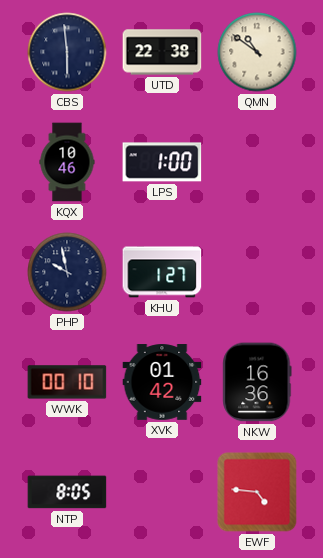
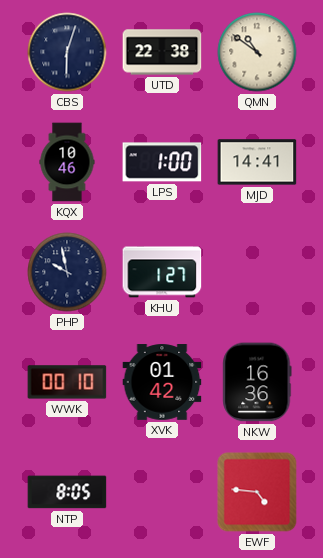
CBS: 5:59 -> 6:03 (67, 52)
MJD: none -> 14:41 (257, 162)
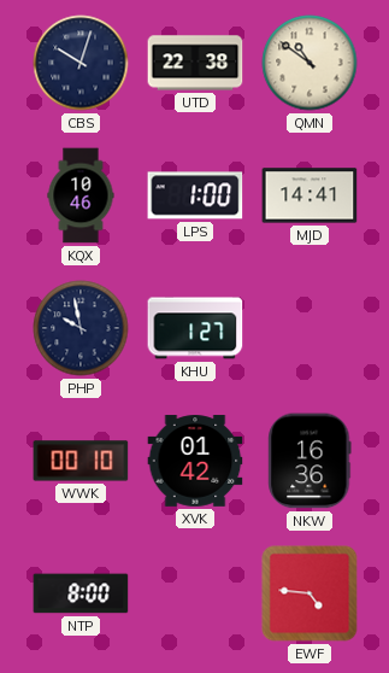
CBS: 6:03 -> 10:03 (81, 63)
NTP: 8:05 -> 8:00 (81, 593)
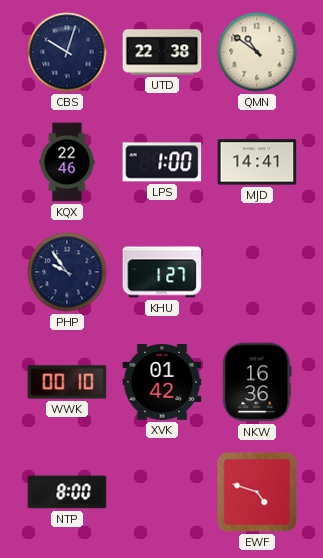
KQX: 10:46 -> 22:46 (67, 162)
PHP: 9:58 -> 9:54 (67, 272)
EWF: 4:46 -> 4:48 (257, 492)
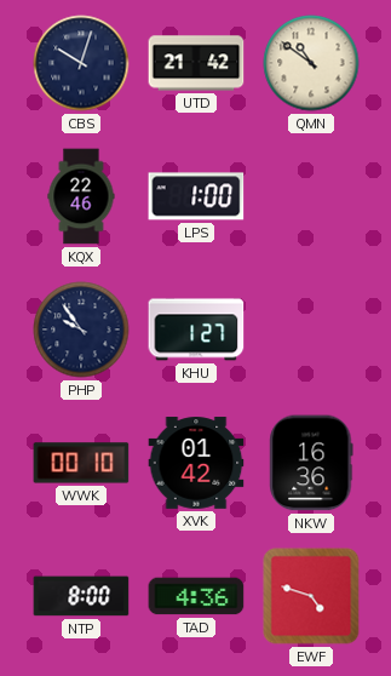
UTD: 22:38 -> 21:42 (196, 63)
MJD: 14:41 -> none (257, 162)
TAD: none -> 4:36 (196, 596)
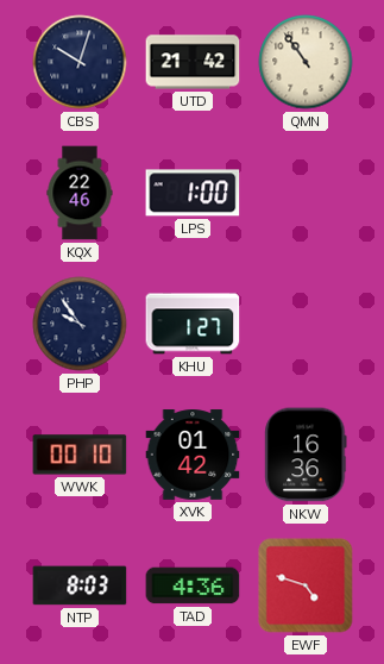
QMN: 10:51 -> 10:54 (306, 62)
NTP: 8:00 -> 8:03 (80, 585)
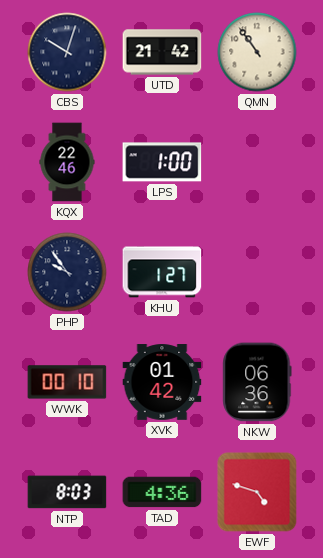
NKW: 16:36 -> 06:36 (257, 382)
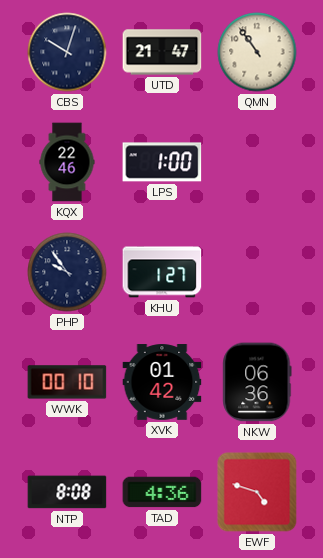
UTD: 21:42 -> 21:47 (162, 52)
NTP: 8:03 -> 8:08 (67, 492)
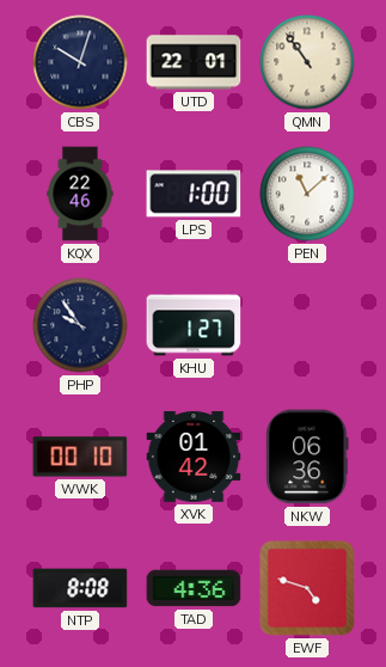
UTD: 21:47 -> 22:01 (194, 62)
PEN: none -> 11:08 (307, 194)
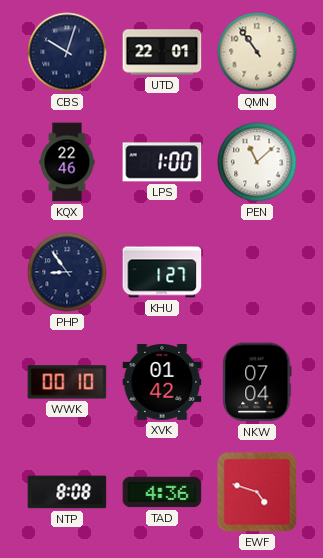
PHP: 9:54 -> 8:54 (67, 272)
NKW: 06:36 -> 07:04 (257, 382)
